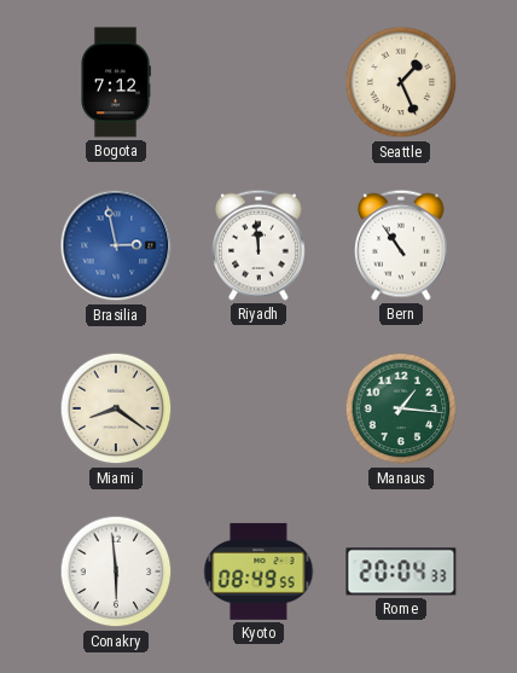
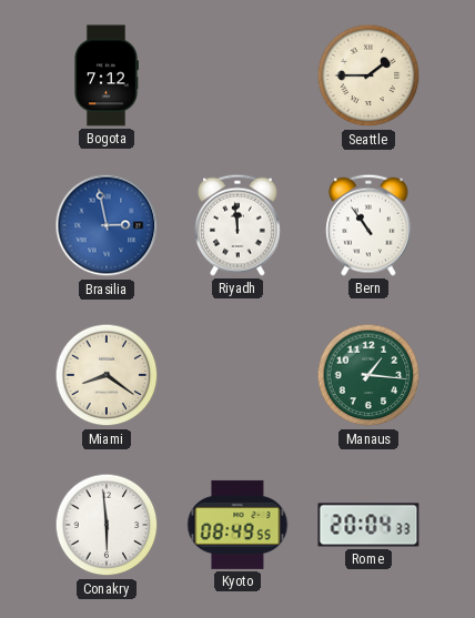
Seattle: 1:26 -> 1:45 (368, 75)
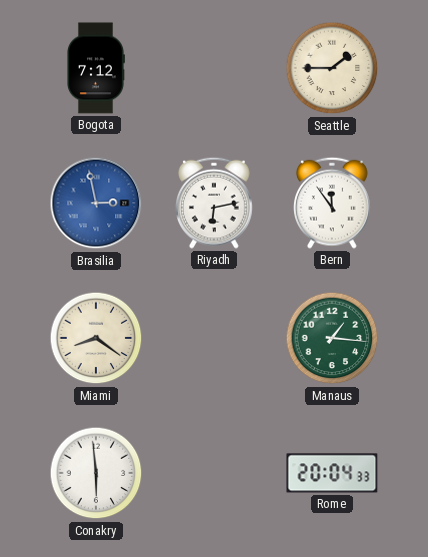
Riyadh: 11:59 -> 6:13 (215, 203)
Bern: 10:54 -> 11:54 (333, 203)
Kyoto: 08:49 -> none (238, 525)
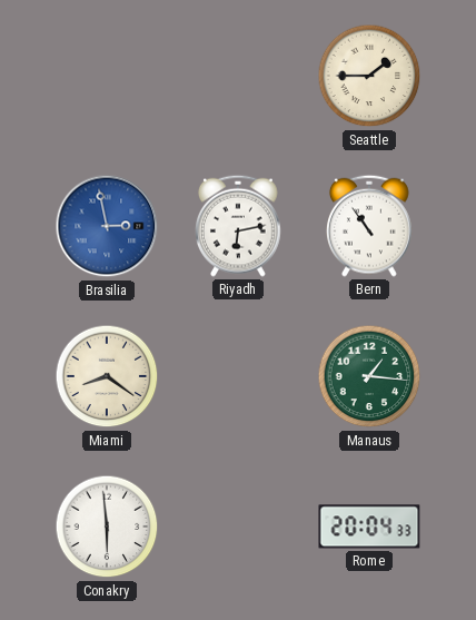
Bogota: 7:12 -> none (96, 68)
Bern: 11:54 -> 10:54 (370, 226)
